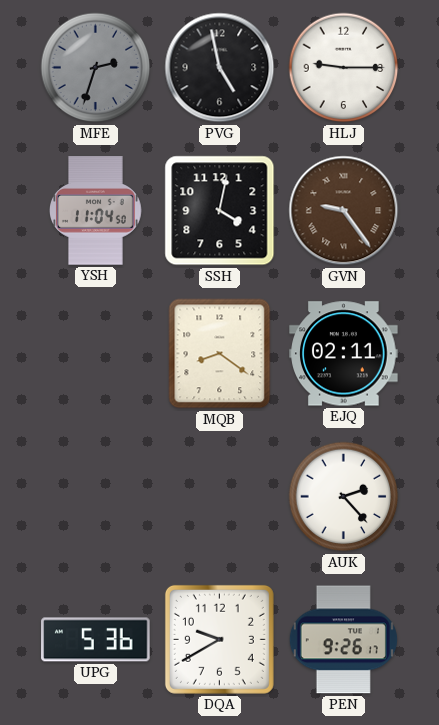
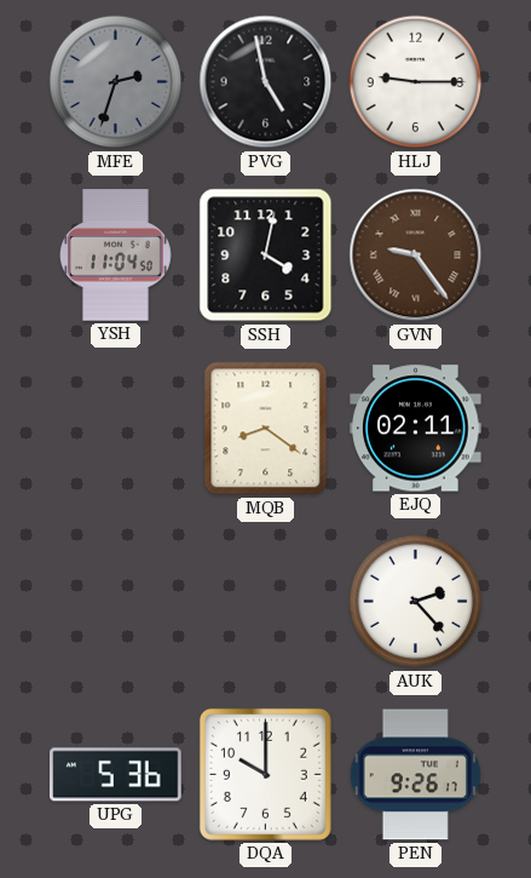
DQA: 9:40 -> 10:00 (265, 774)
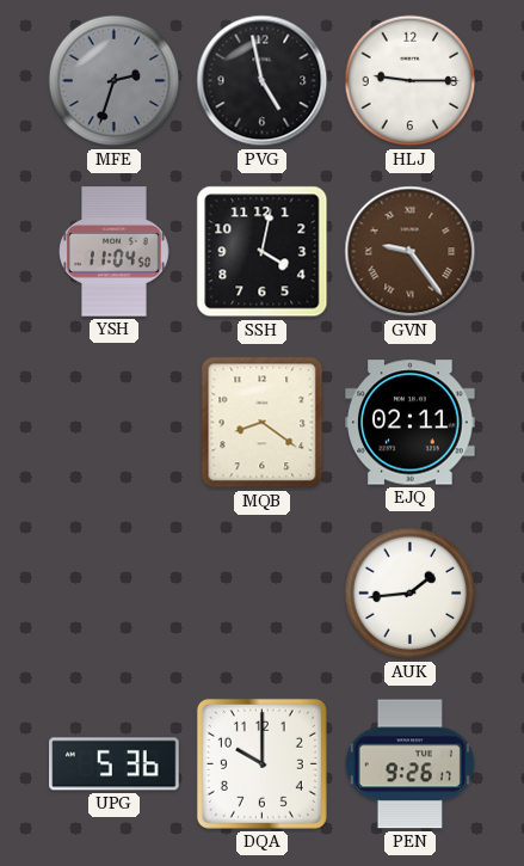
AUK: 2:23 -> 1:44 (411, 594)
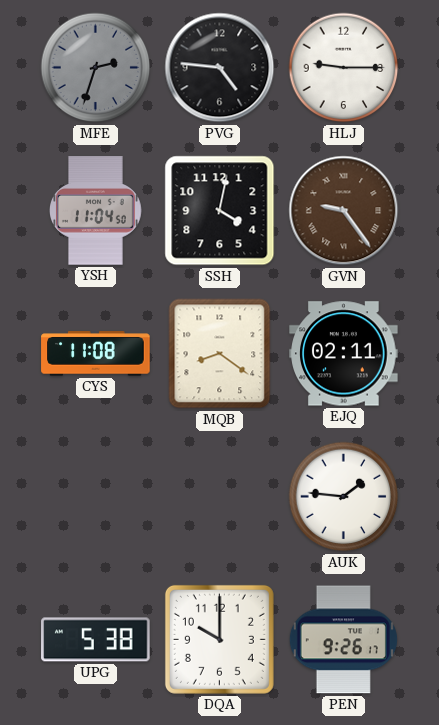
PVG: 4:58 -> 4:46 (220, 68)
CYS: none -> 11:08 (96, 354)
AUK: 1:44 -> 1:46 (344, 497)
UPG: 5:36 -> 5:38 (96, 640)
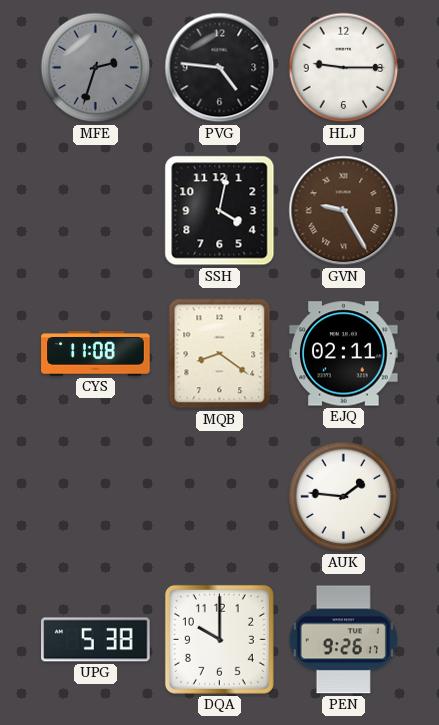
YSH: 11:04 -> none (96, 211)
GVN: 9:24 -> 9:25 (344, 211)
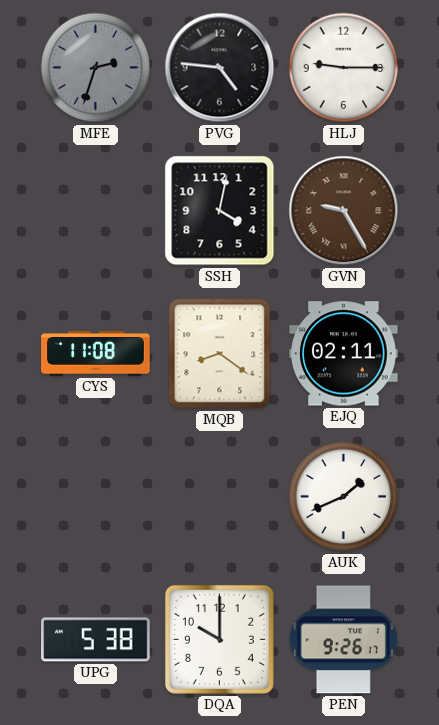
AUK: 1:46 -> 1:41 (344, 497)
